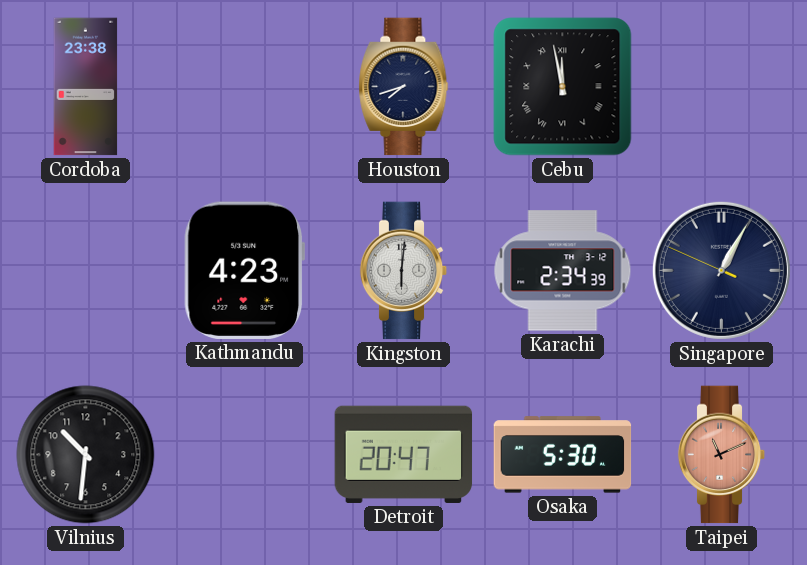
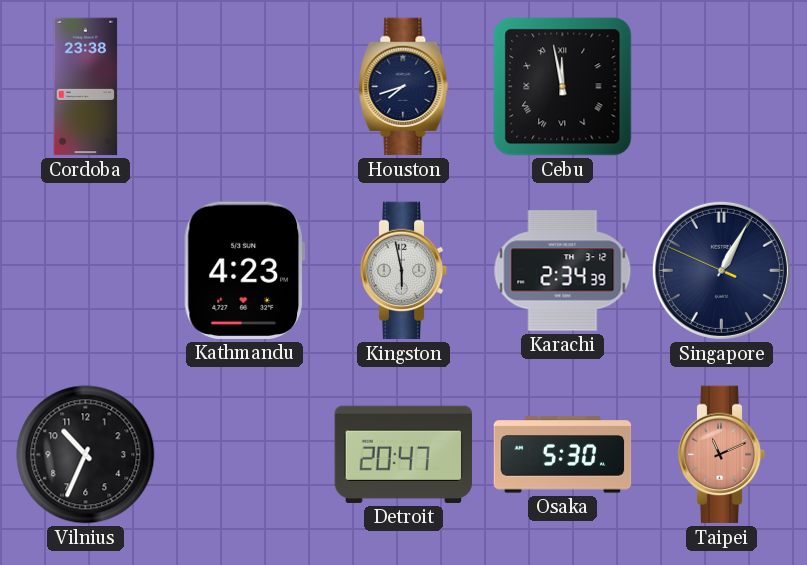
Kingston: 6:01 -> 5:58 (404, 271)
Vilnius: 10:31 -> 10:34 (86, 455)
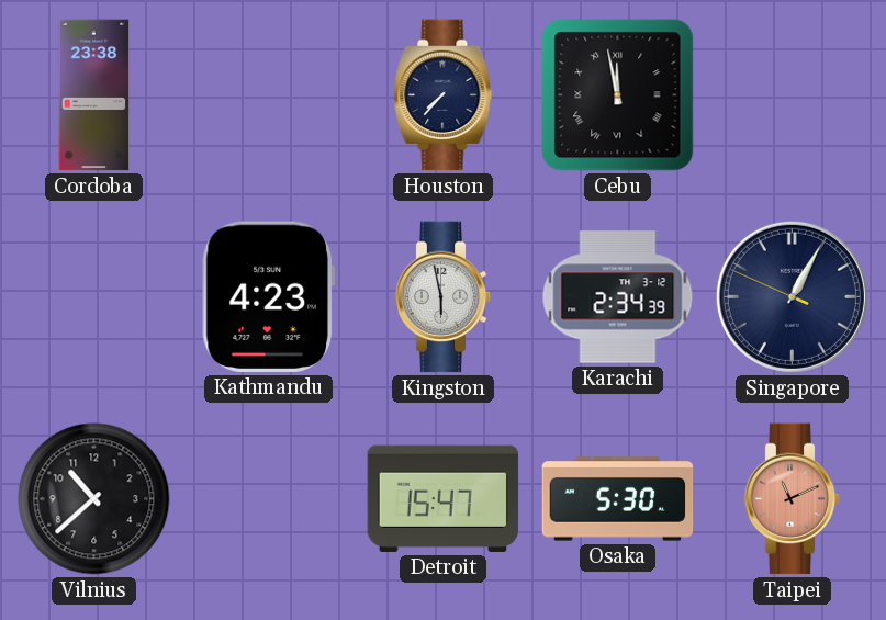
Houston: 7:42 -> 7:37 (444, 95)
Vilnius: 10:34 -> 10:38 (94, 499)
Detroit: 20:47 -> 15:47 (444, 498)
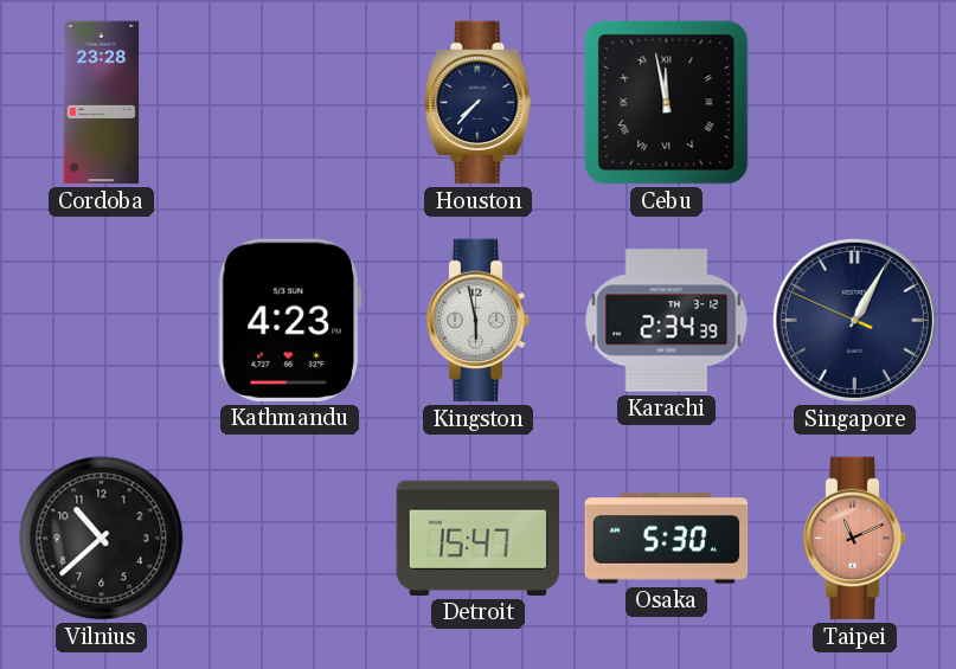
Cordoba: 23:38 -> 23:28 (102, 103)
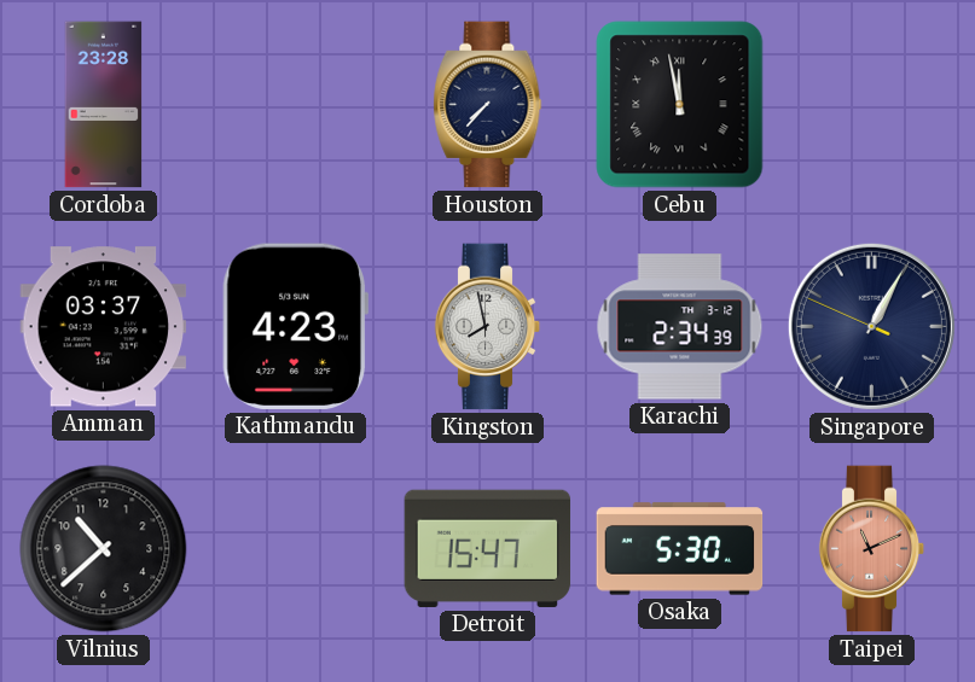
Amman: none -> 03:37 (104, 327)
Kingston: 5:58 -> 7:58 (488, 327)
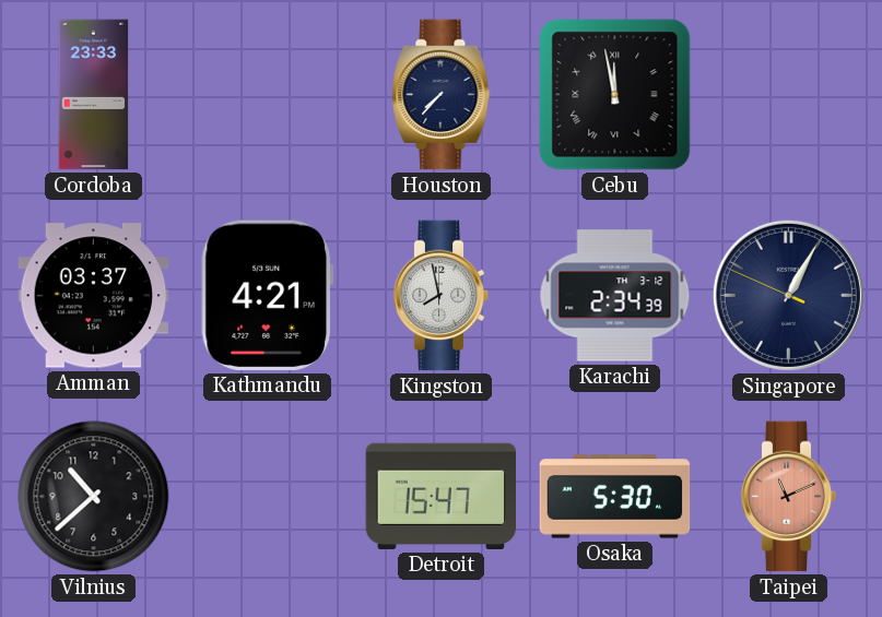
Cordoba: 23:28 -> 23:33 (94, 95)
Kathmandu: 4:23 -> 4:21 (267, 295)
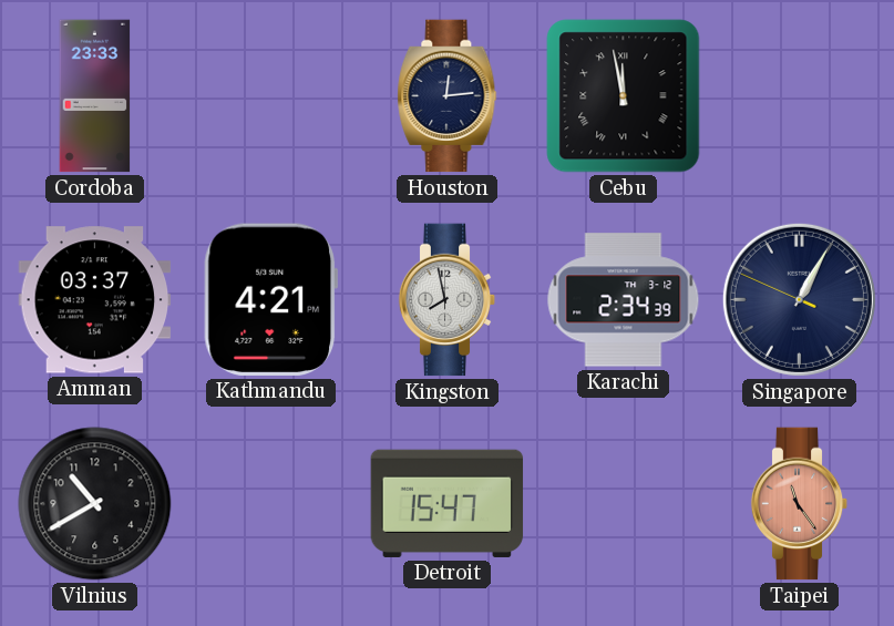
Houston: 7:37 -> 12:14 (448, 96)
Vilnius: 10:38 -> 10:40 (95, 504)
Osaka: 5:30 -> none (615, 497)
Taipei: 11:11 -> 11:24 (800, 504)
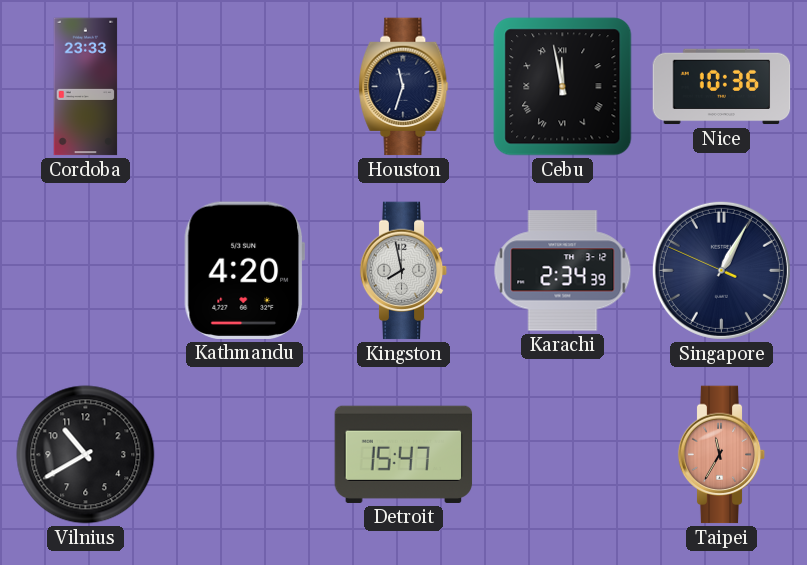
Houston: 12:14 -> 11:33 (404, 87)
Nice: none -> 10:36 (722, 87)
Amman: 03:37 -> none (95, 300)
Kathmandu: 4:21 -> 4:20 (244, 270)
Taipei: 11:24 -> 11:35 (722, 455)
